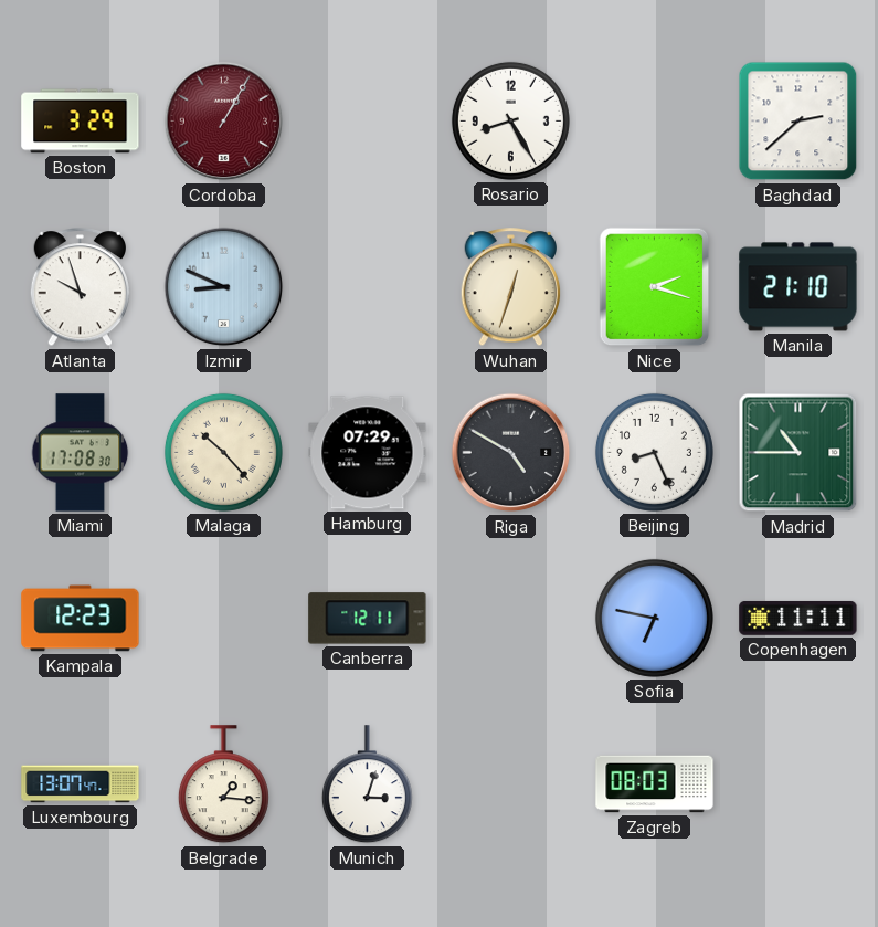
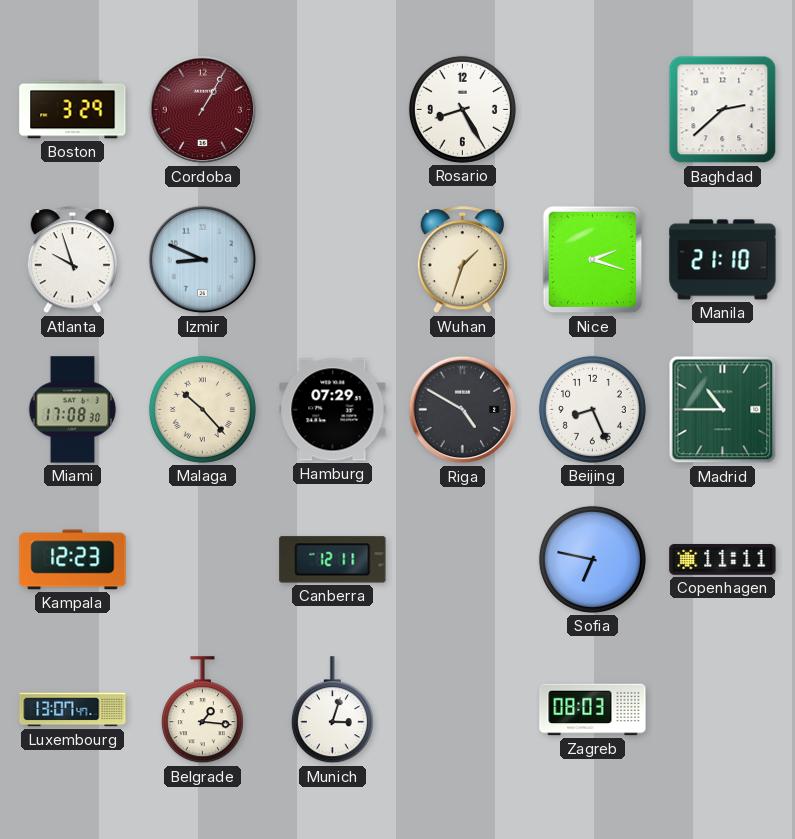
Wuhan: 12:33 -> 1:33 (463, 260)
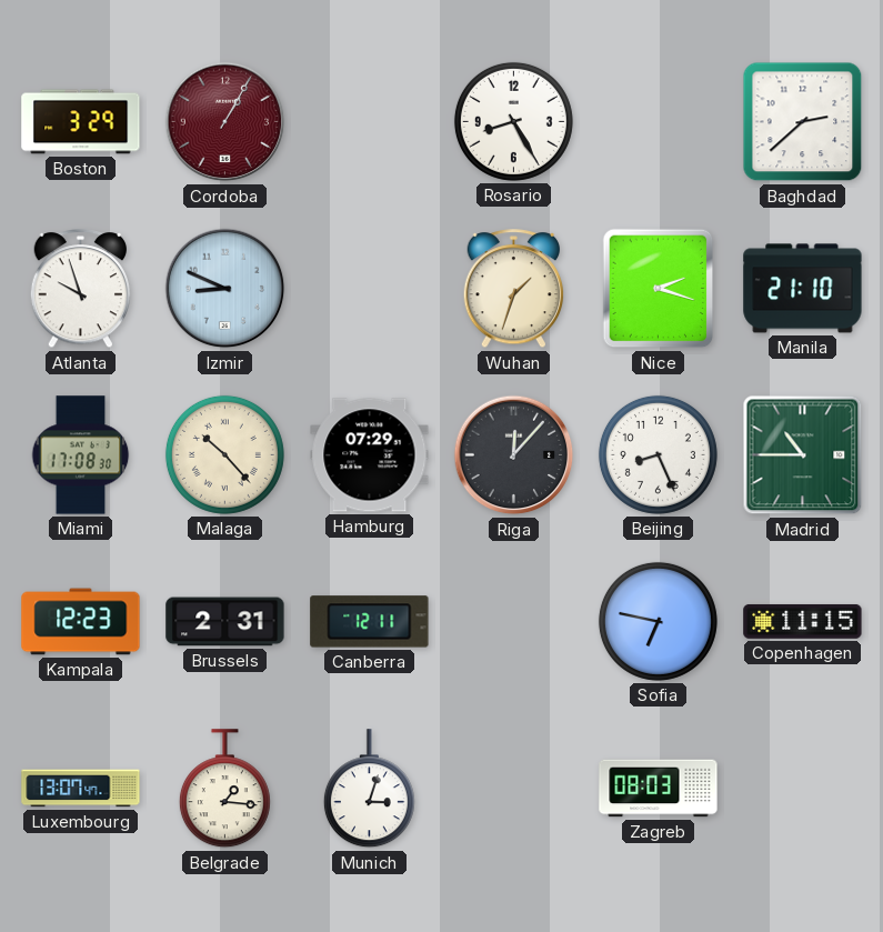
Riga: 4:50 -> 12:07 (514, 455)
Brussels: none -> 2:31 (225, 622)
Copenhagen: 11:11 -> 11:15 (803, 621)
